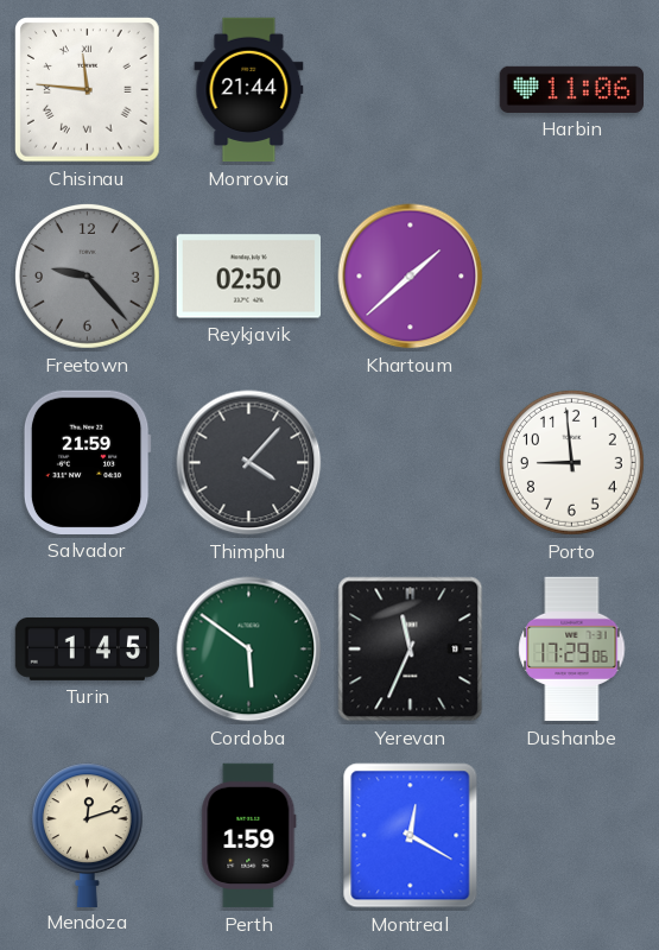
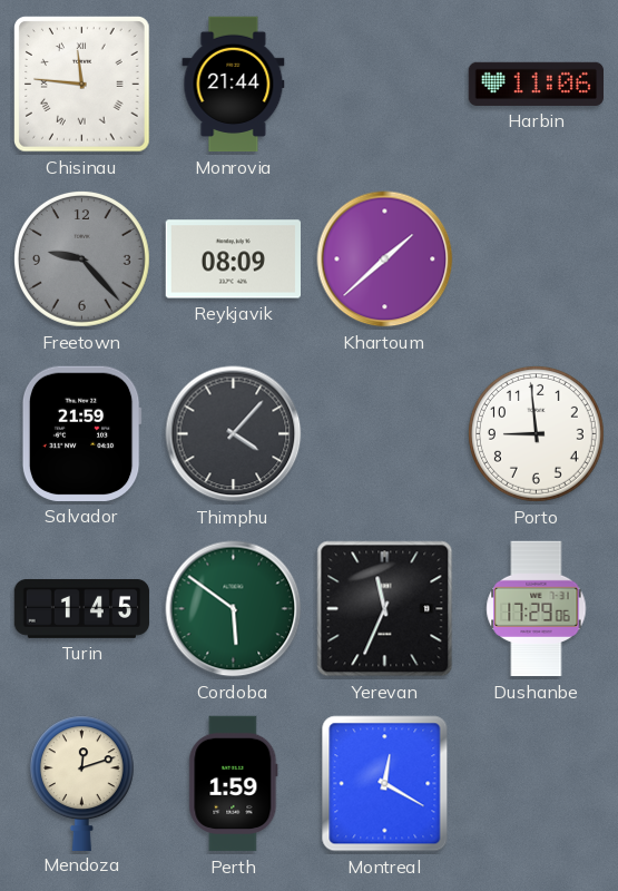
Reykjavik: 02:50 -> 08:09 (233, 260)
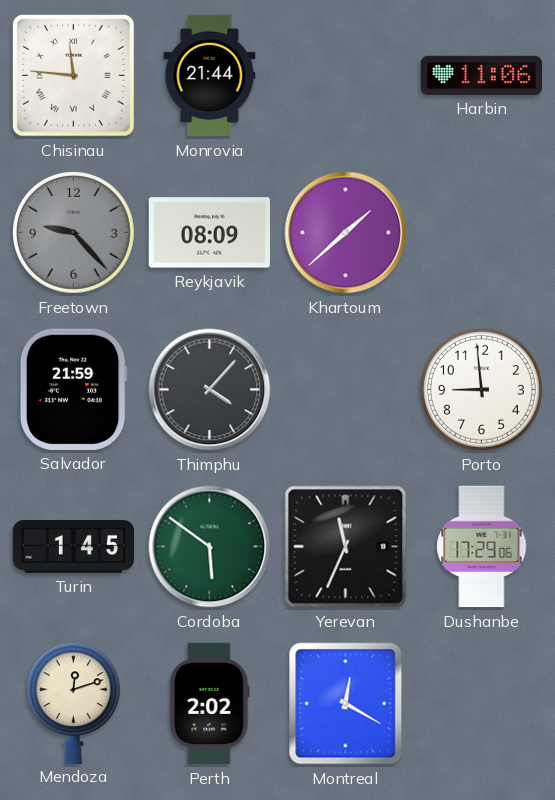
Perth: 1:59 -> 2:02 (210, 704)
